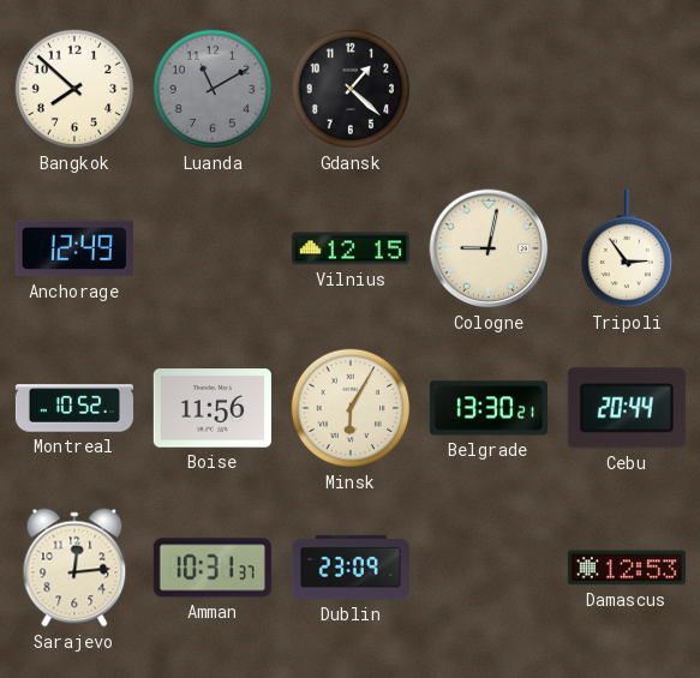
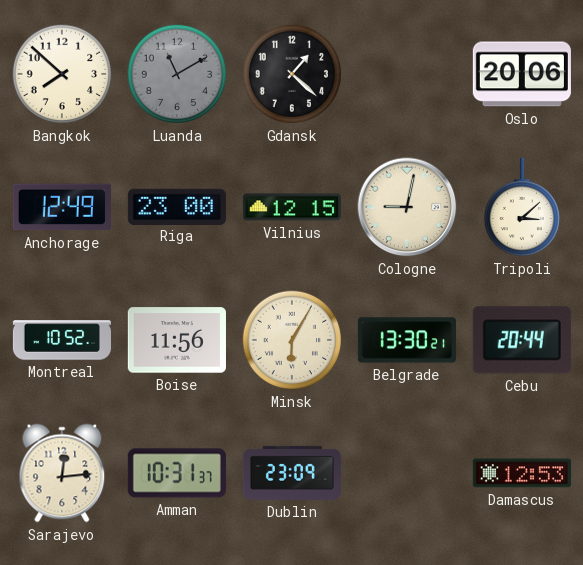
Oslo: none -> 20:06 (522, 74)
Riga: none -> 23:00 (177, 206)
Tripoli: 2:54 -> 3:08 (521, 207)
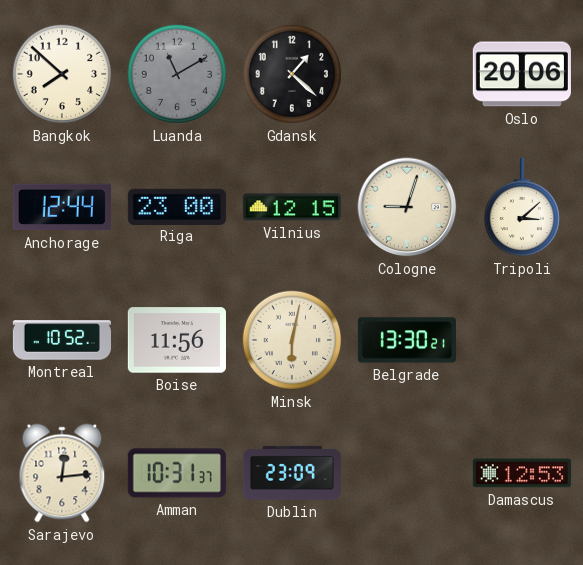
Anchorage: 12:49 -> 12:44 (62, 207)
Cologne: 9:02 -> 9:03 (407, 207)
Minsk: 6:05 -> 6:02 (292, 340)
Cebu: 20:44 -> none (522, 340)
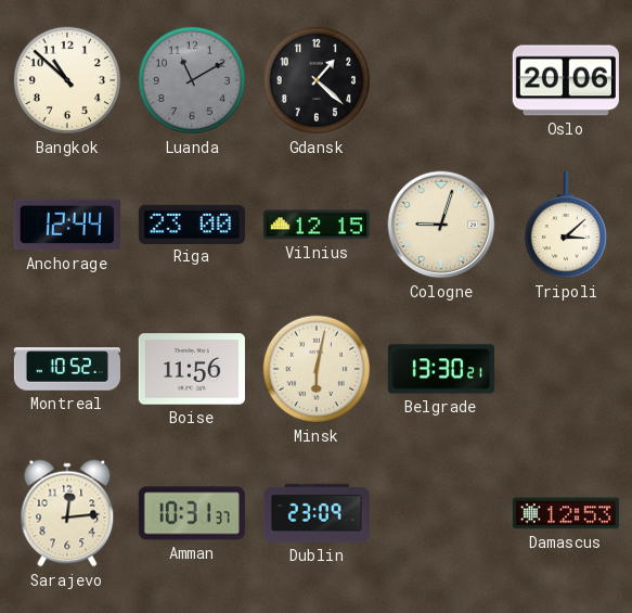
Bangkok: 7:52 -> 10:52 (67, 80)
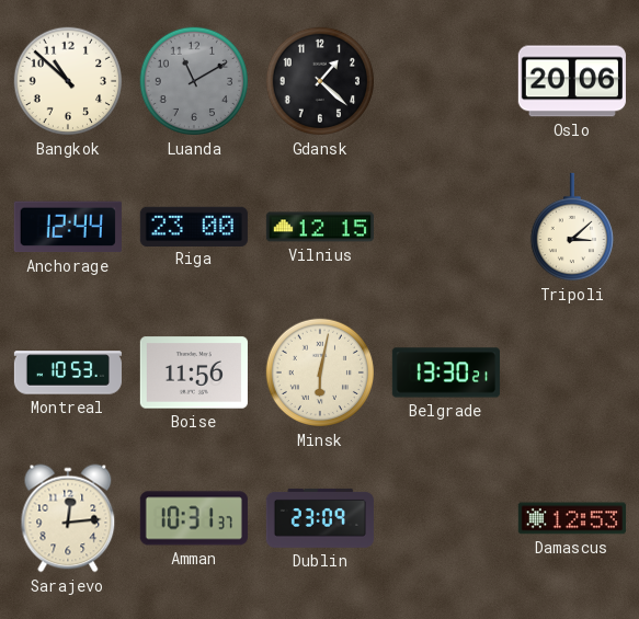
Cologne: 9:03 -> none (441, 225)
Montreal: 10:52 -> 10:53 (67, 372)
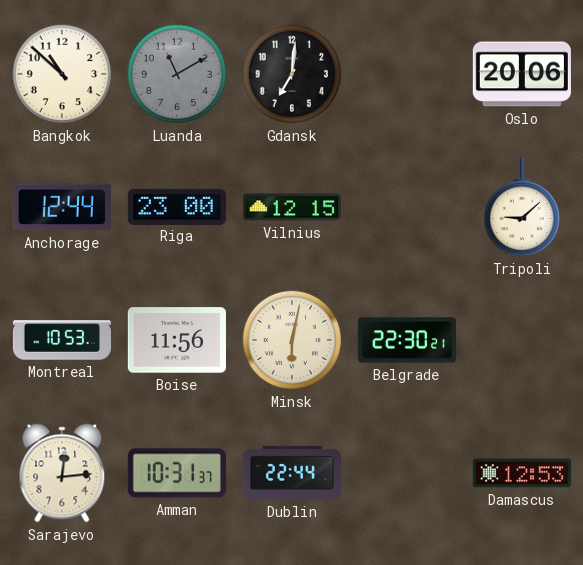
Gdansk: 1:22 -> 7:01 (292, 74)
Tripoli: 3:08 -> 9:08 (521, 207)
Belgrade: 13:30 -> 22:30 (407, 340)
Dublin: 23:09 -> 22:44 (292, 473)
